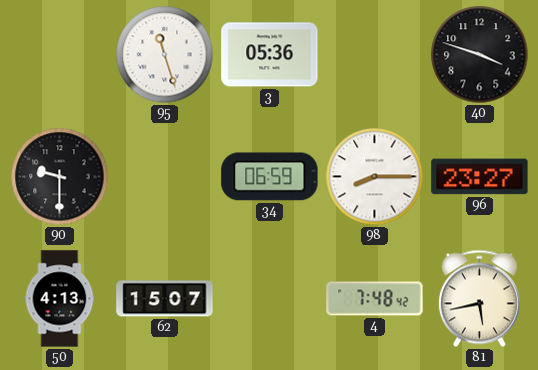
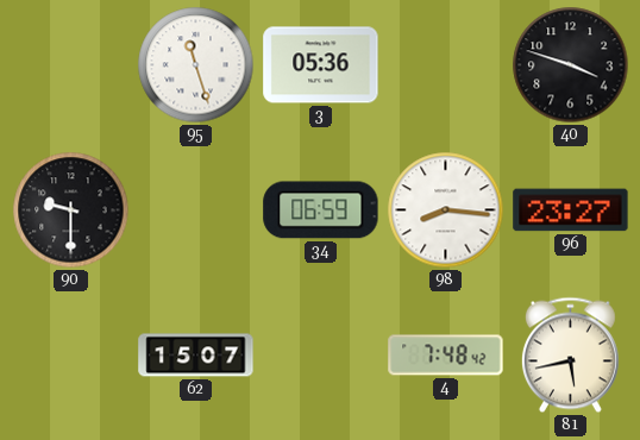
98: 8:15 -> 8:16 (446, 210)
50: 4:13 -> none (60, 299)
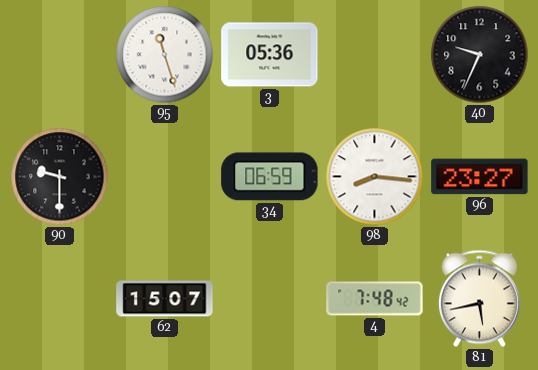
40: 3:48 -> 9:34 (480, 55)
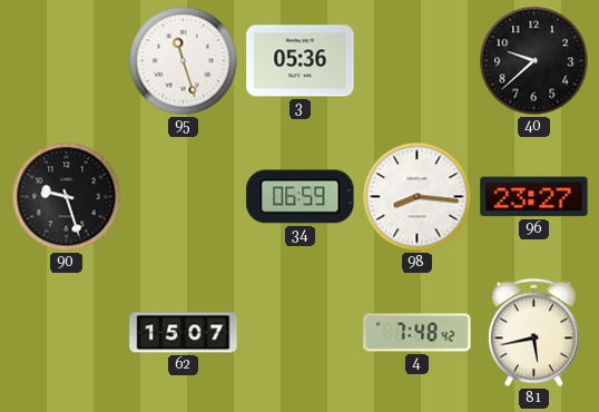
40: 9:34 -> 9:38 (534, 61)
90: 9:30 -> 9:27 (67, 197)
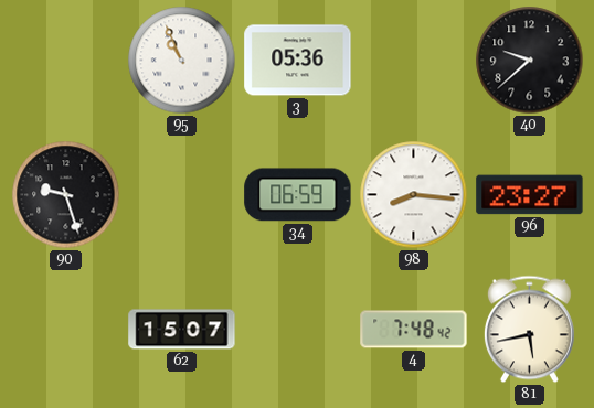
95: 11:27 -> 10:56 (182, 61)
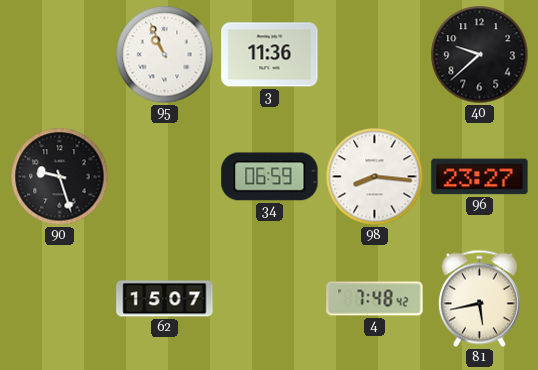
3: 05:36 -> 11:36 (270, 55)
